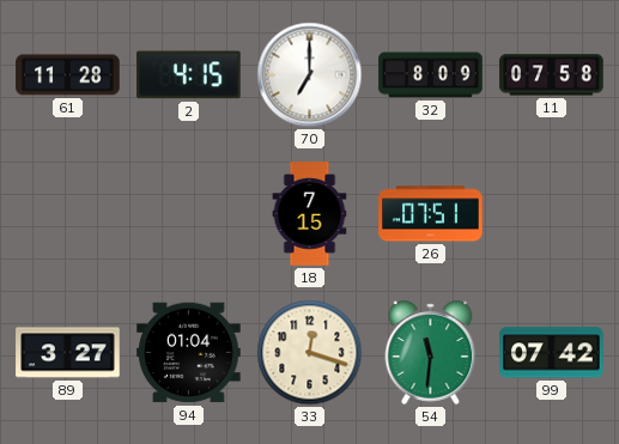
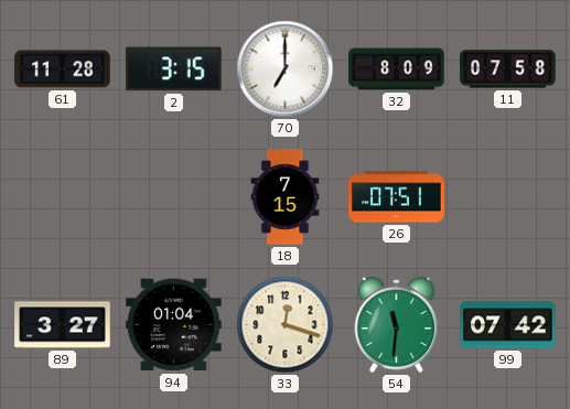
2: 4:15 -> 3:15 (174, 69)
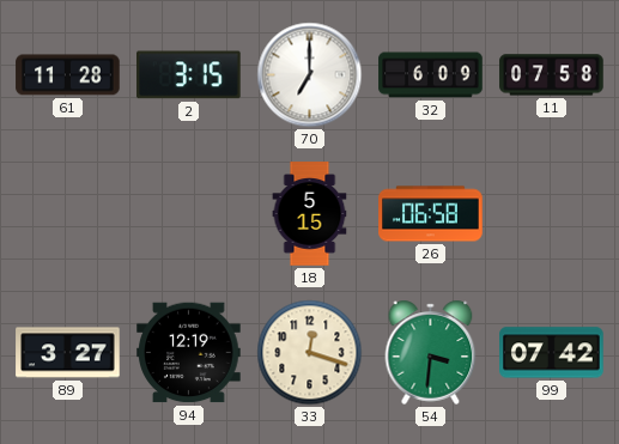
32: 8:09 -> 6:09 (431, 75)
18: 7:15 -> 5:15 (310, 214)
26: 07:51 -> 06:58 (431, 214)
94: 01:04 -> 12:19 (189, 353)
54: 11:31 -> 3:31 (431, 352)
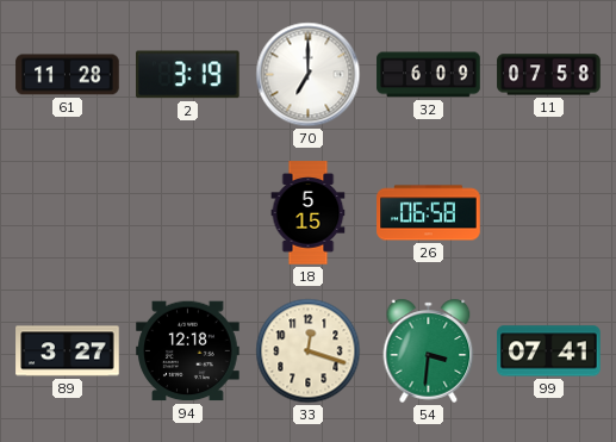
2: 3:15 -> 3:19 (188, 75)
94: 12:19 -> 12:18 (188, 351)
99: 07:42 -> 07:41 (549, 351)
